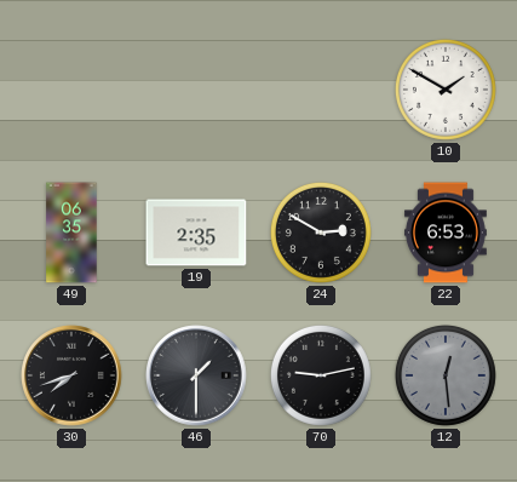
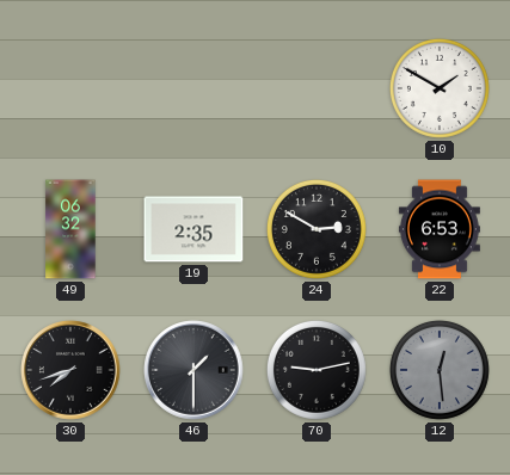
49: 06:35 -> 06:32 (70, 229)
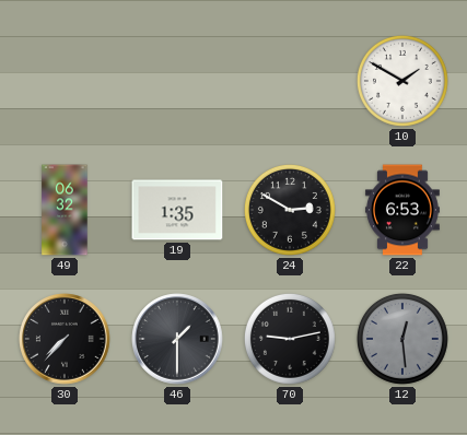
19: 2:35 -> 1:35 (177, 210)
30: 7:42 -> 7:37 (65, 339)
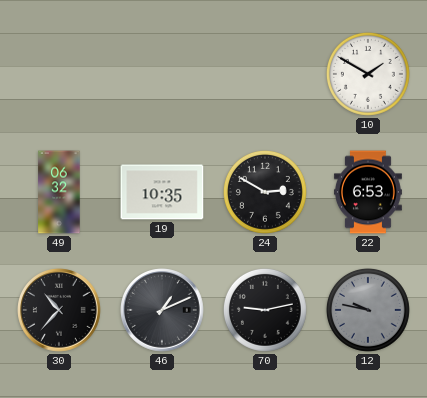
19: 1:35 -> 10:35 (162, 192)
30: 7:37 -> 10:37 (59, 310)
46: 1:30 -> 1:11 (162, 310)
12: 12:29 -> 9:47 (368, 310)
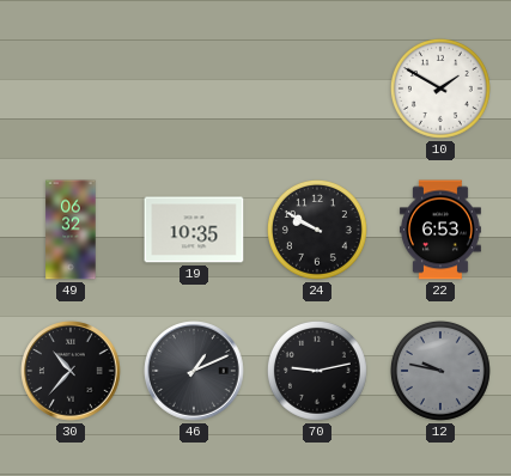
24: 2:50 -> 9:50 (317, 230)
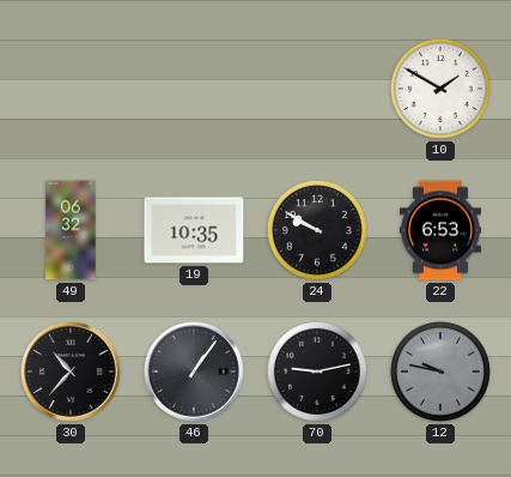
46: 1:11 -> 1:06 (194, 372)
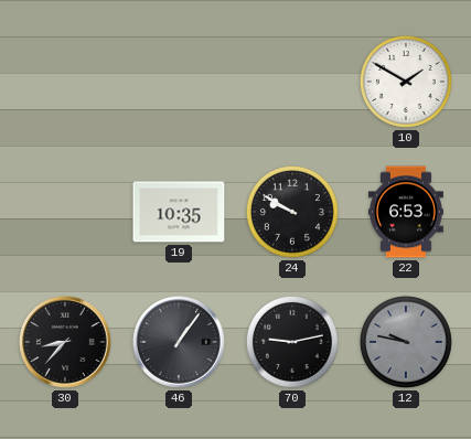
49: 06:32 -> none (71, 230)
30: 10:37 -> 8:37 (65, 342)
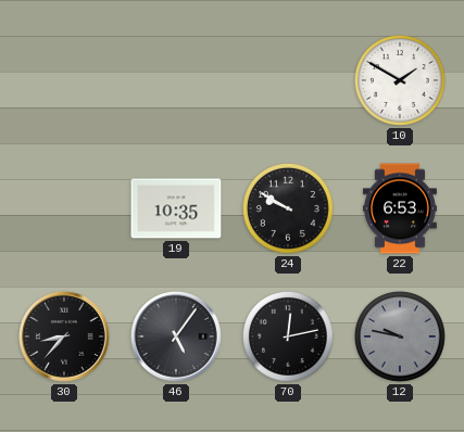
46: 1:06 -> 5:06 (176, 336)
70: 9:13 -> 12:13 (288, 336)
